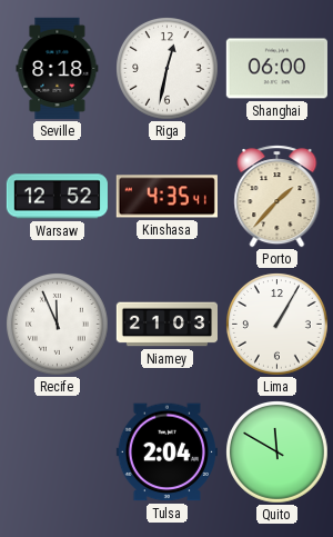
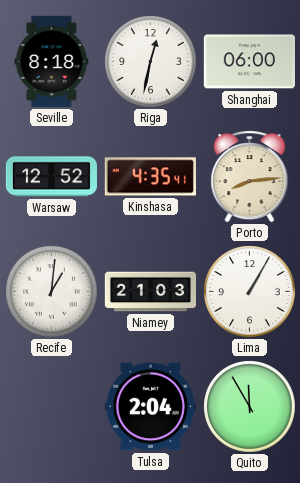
Porto: 1:37 -> 8:14 (250, 177)
Recife: 11:56 -> 1:01 (52, 292)
Quito: 11:50 -> 11:55 (250, 407)
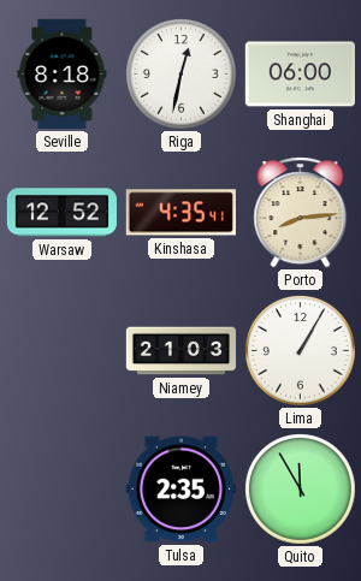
Recife: 1:01 -> none (52, 292)
Tulsa: 2:04 -> 2:35 (180, 490)
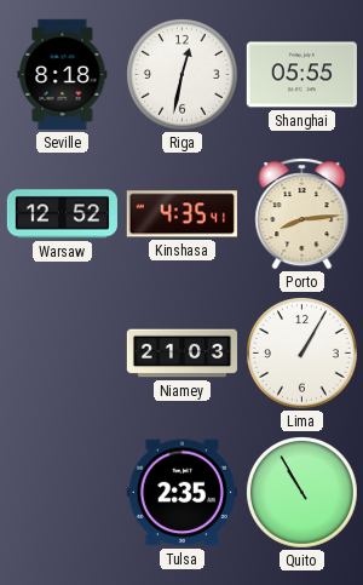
Shanghai: 06:00 -> 05:55 (301, 75)
Quito: 11:55 -> 10:55 (302, 493)
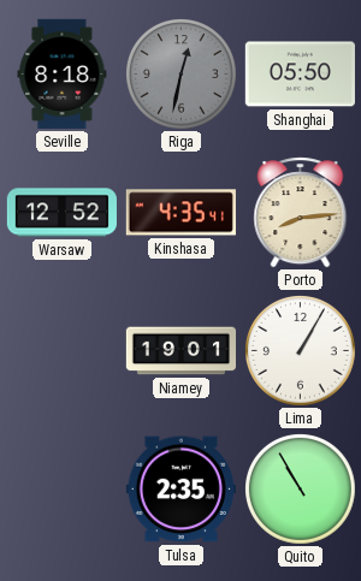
Riga dial: white -> grey (182, 75)
Shanghai: 05:55 -> 05:50 (300, 75)
Niamey: 21:03 -> 19:01 (180, 351)
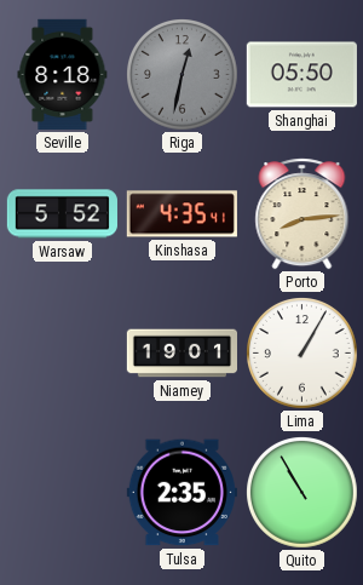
Warsaw: 12:52 -> 5:52 (62, 214)
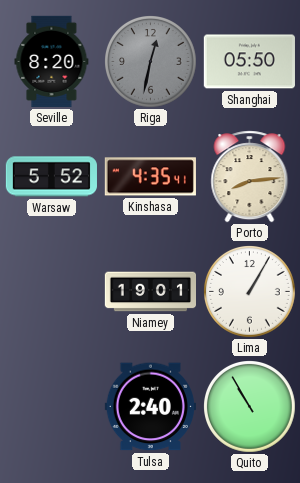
Seville: 8:18 -> 8:20 (52, 61)
Tulsa: 2:35 -> 2:40 (150, 407)
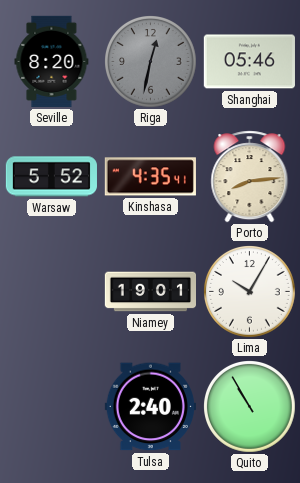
Shanghai: 05:50 -> 05:46 (249, 62)
Lima: 1:05 -> 10:05 (250, 292)
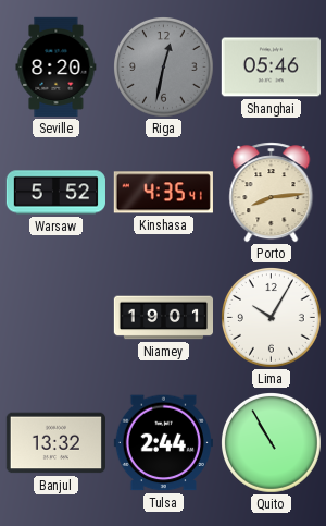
Banjul: none -> 13:32 (55, 443)
Tulsa: 2:40 -> 2:44 (163, 443)
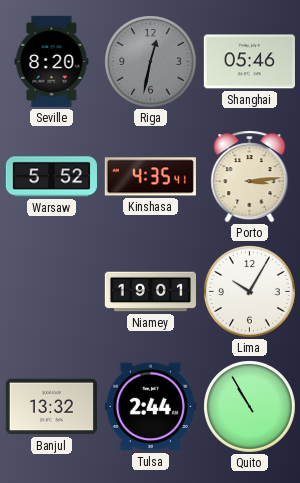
Porto: 8:14 -> 3:14 (250, 177)
